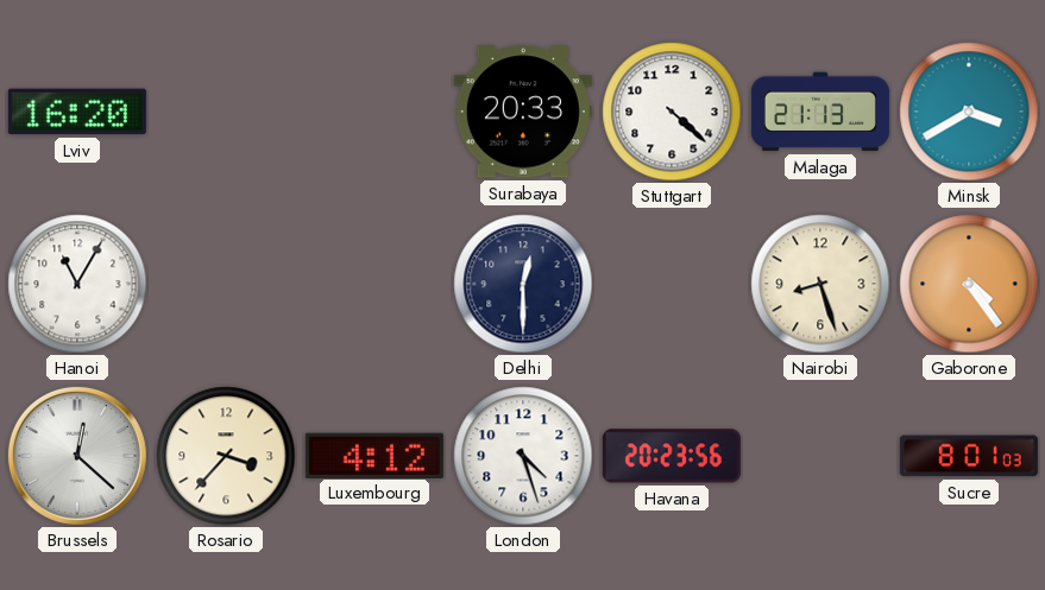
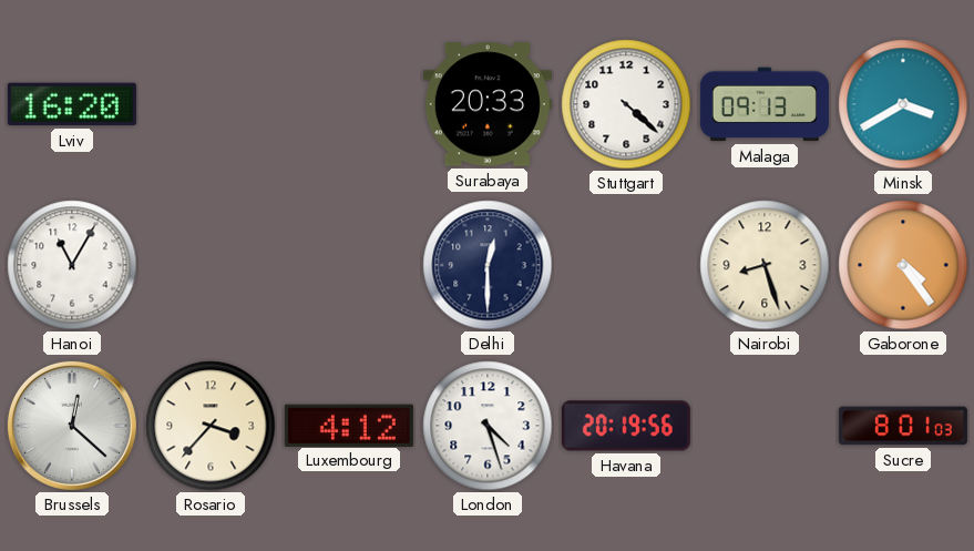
Malaga: 21:13 -> 09:13 (765, 104)
Havana: 20:23 -> 20:19 (626, 426)
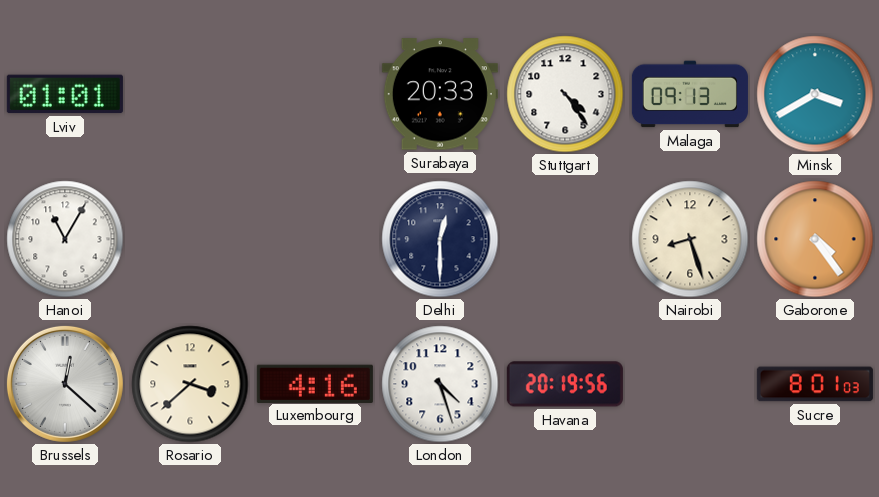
Lviv: 16:20 -> 01:01 (65, 94)
Stuttgart: 4:22 -> 4:24 (565, 94)
Rosario: 3:37 -> 3:38 (190, 384)
Luxembourg: 4:12 -> 4:16 (315, 383)
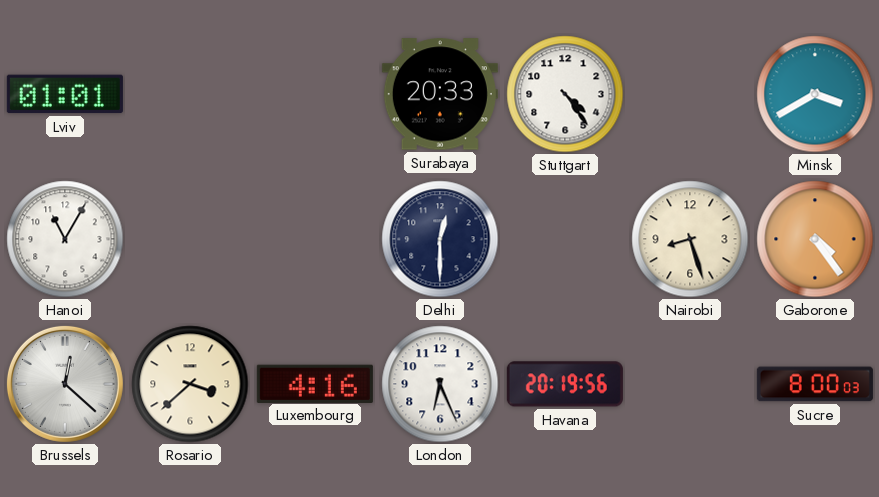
Malaga: 09:13 -> none (690, 94)
London: 4:27 -> 6:26 (440, 384)
Sucre: 8:01 -> 8:00 (815, 384)
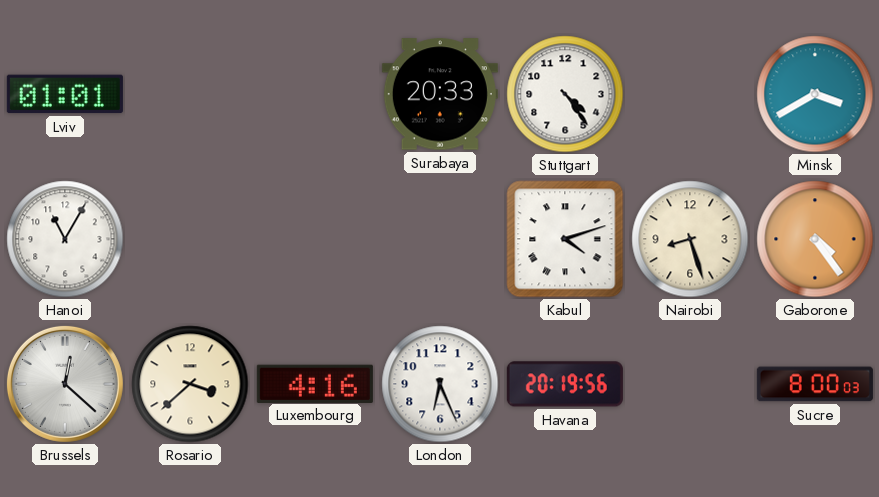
Delhi: 12:30 -> none (440, 239)
Kabul: none -> 4:12 (565, 239)
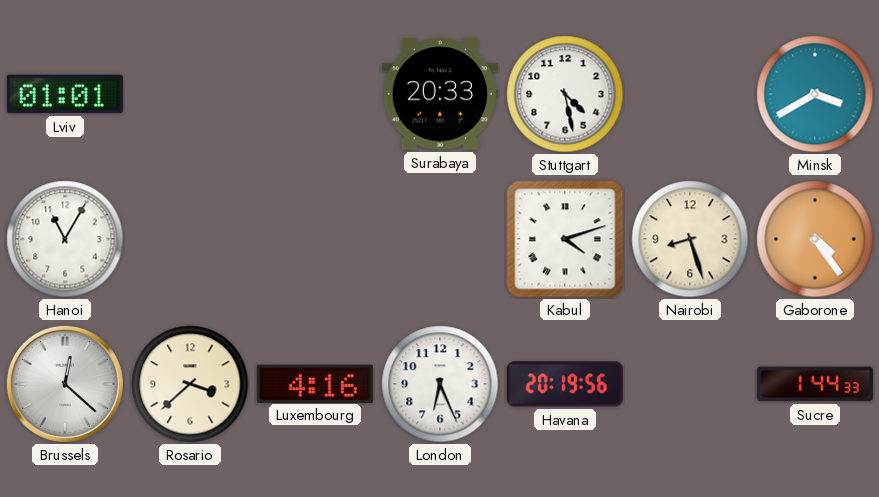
Stuttgart: 4:24 -> 4:28 (565, 94)
Sucre: 8:00 -> 1:44 (815, 384)
